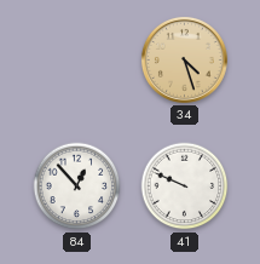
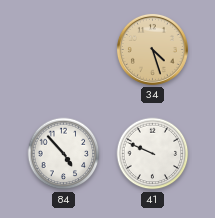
84: 12:53 -> 4:53 (64, 154)
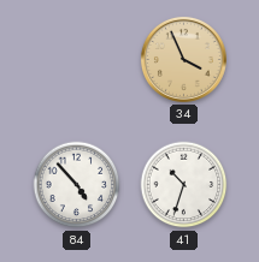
34: 4:27 -> 3:56 (183, 59)
41: 9:49 -> 10:33 (184, 185)
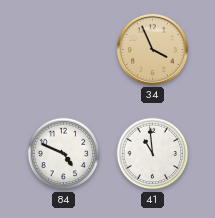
84: 4:53 -> 4:49 (64, 154)
41: 10:33 -> 10:59 (153, 154)
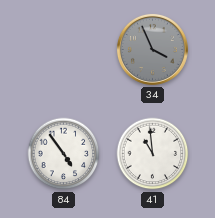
34 dial: champagne -> grey (152, 49)
84: 4:49 -> 4:54 (64, 154)
